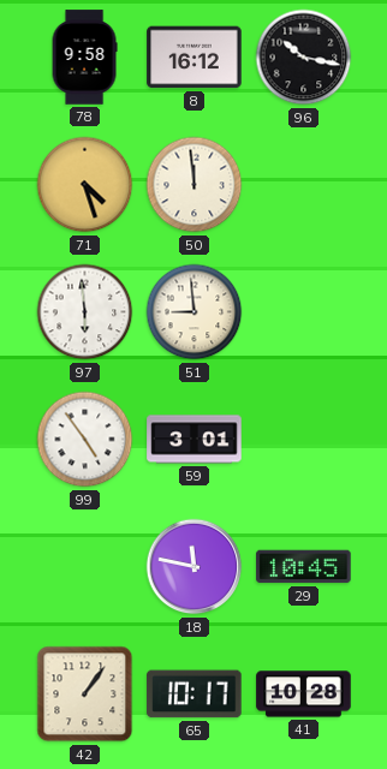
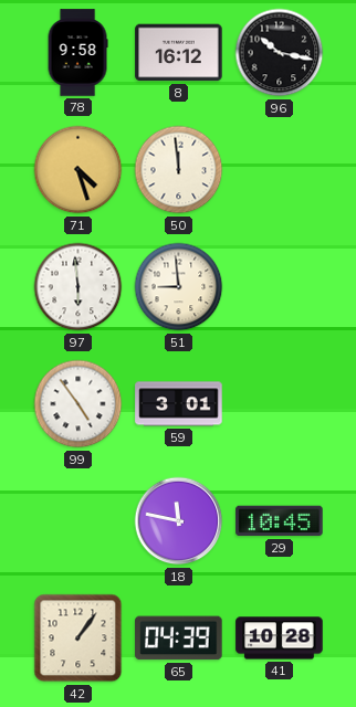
65: 10:17 -> 04:39 (179, 639)
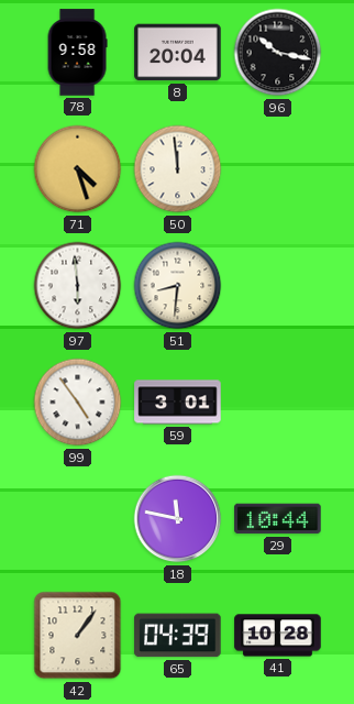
8: 16:12 -> 20:04 (178, 53)
51: 8:59 -> 8:31 (178, 286)
29: 10:45 -> 10:44 (278, 519)
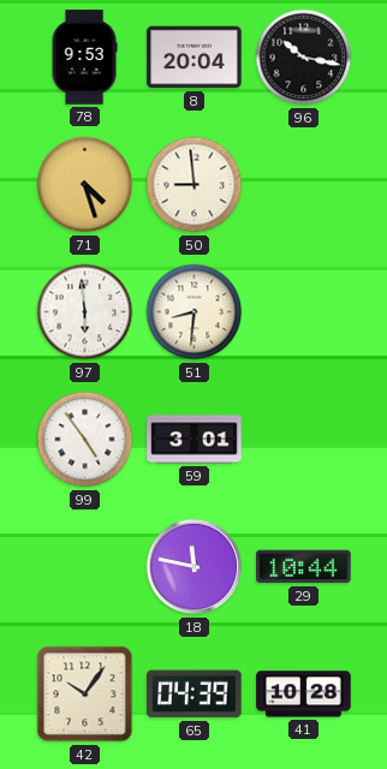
78: 9:58 -> 9:53 (84, 58)
50: 11:59 -> 8:59 (195, 185)
42: 1:06 -> 10:06 (85, 695)
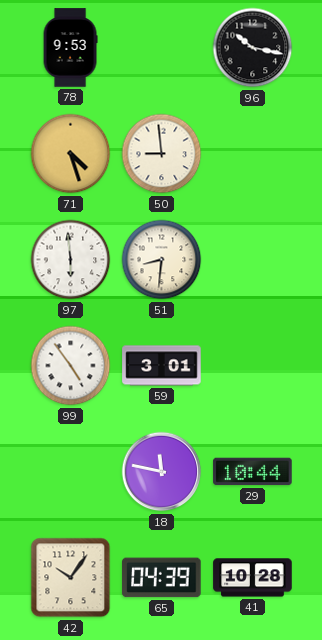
8: 20:04 -> none (195, 58)
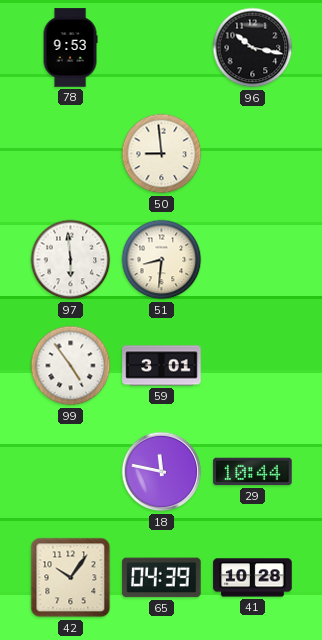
71: 4:27 -> none (71, 154)
